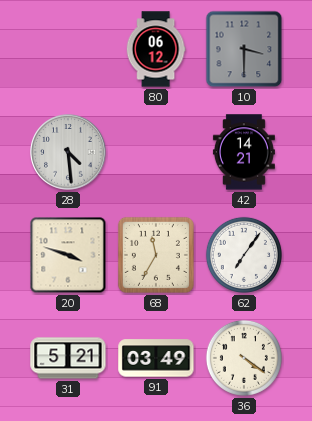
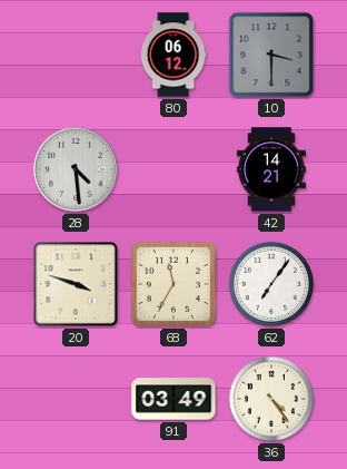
31: 5:21 -> none (68, 358)
36: 4:21 -> 4:24 (271, 399)
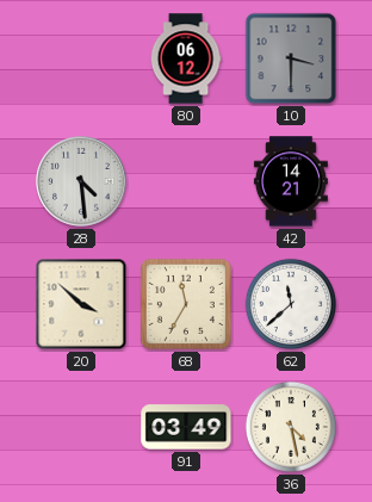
20: 3:48 -> 3:52 (81, 304)
62: 7:06 -> 11:38 (291, 304)
36: 4:24 -> 4:28 (291, 427)
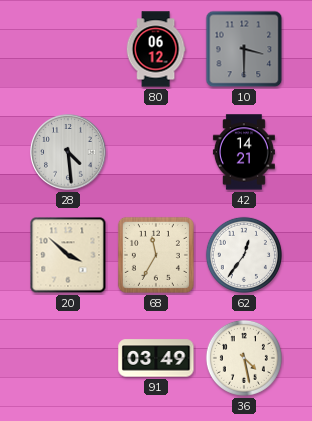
62: 11:38 -> 12:36 (244, 255)
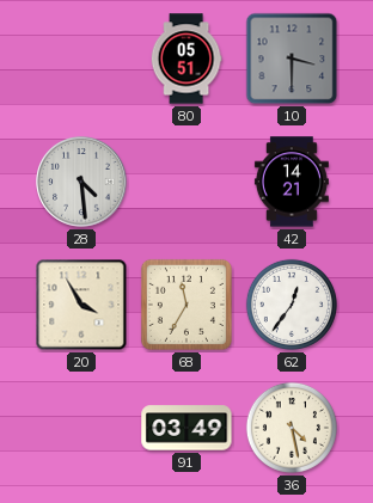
80: 06:12 -> 05:51 (186, 59)
20: 3:52 -> 3:55 (81, 305)
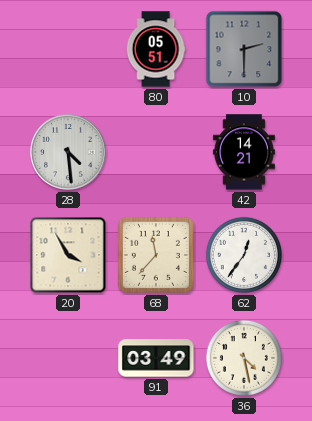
10: 3:30 -> 2:30 (244, 49)
68: 11:35 -> 11:37 (156, 255)
